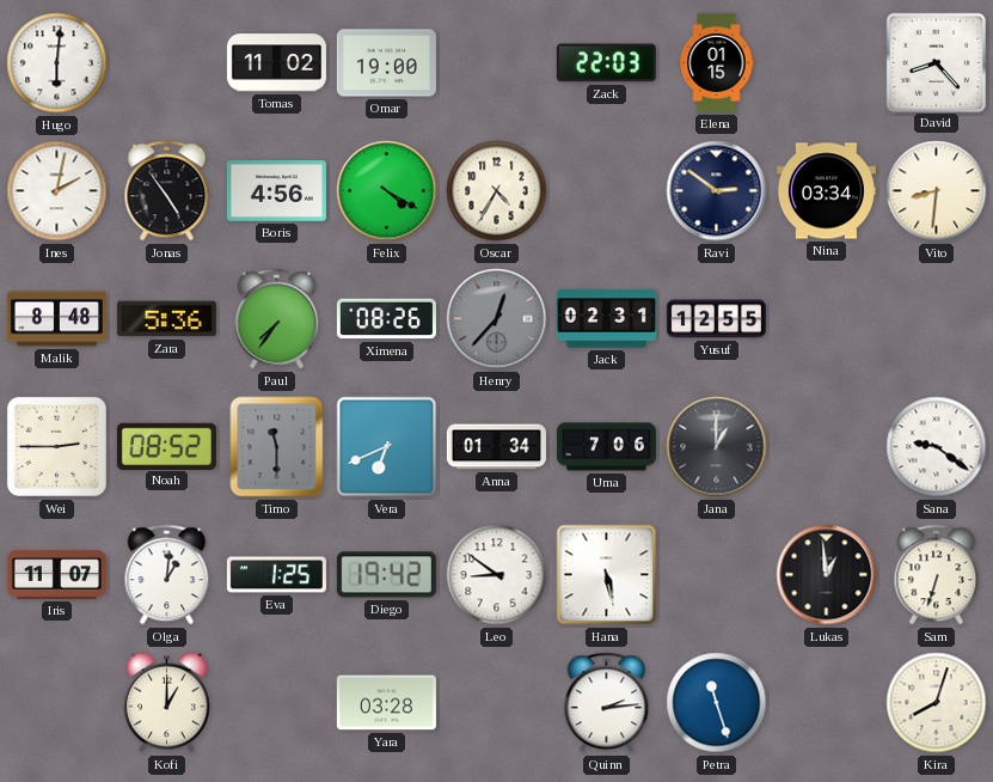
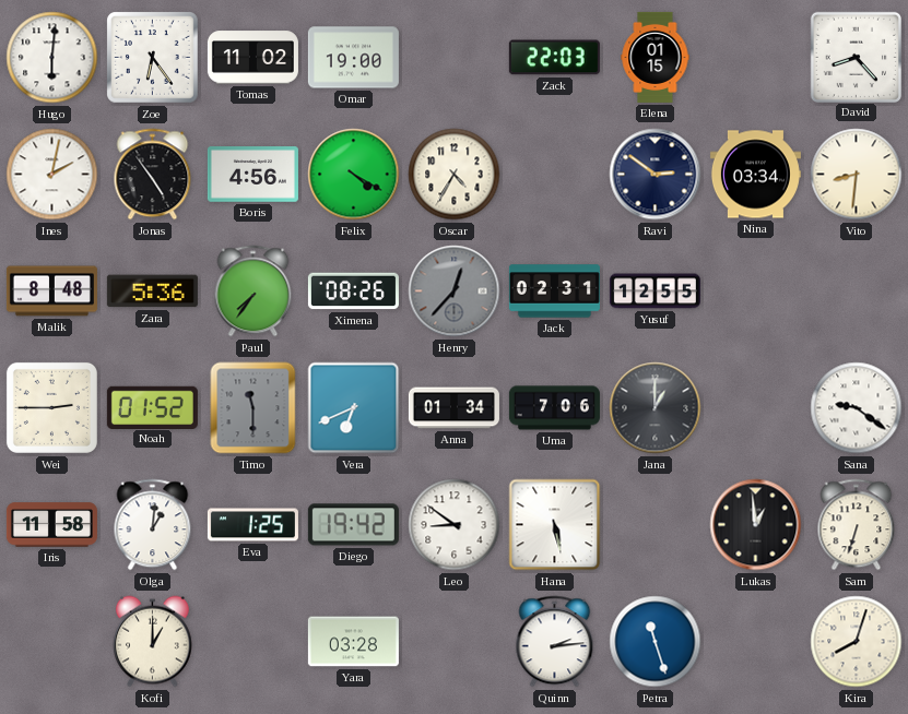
Zoe: none -> 6:24 (153, 58)
Noah: 08:52 -> 01:52 (152, 407)
Iris: 11:07 -> 11:58 (51, 525)
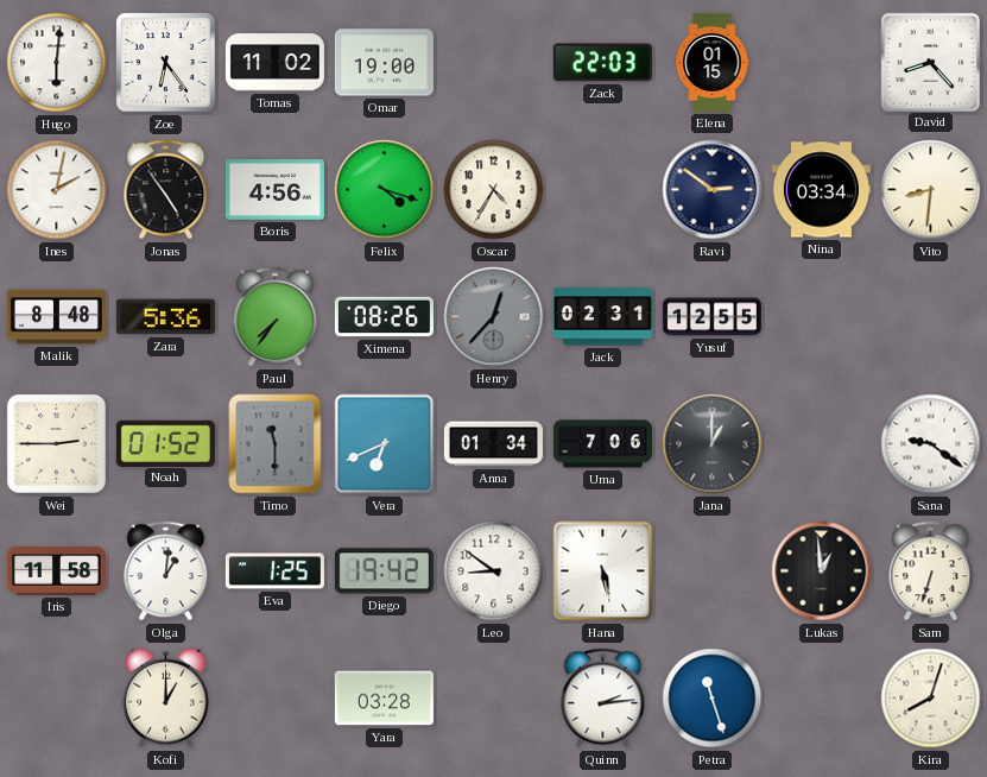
Felix: 4:20 -> 4:18 (385, 190)
